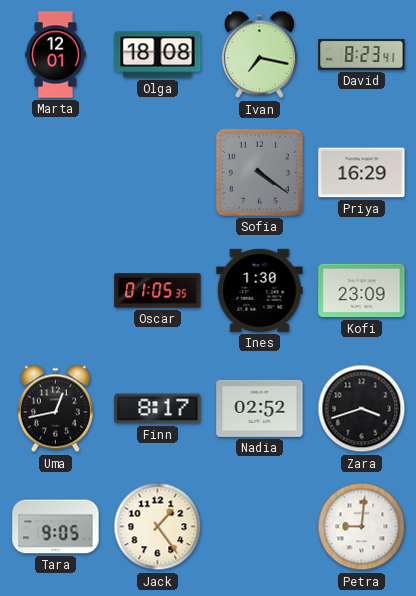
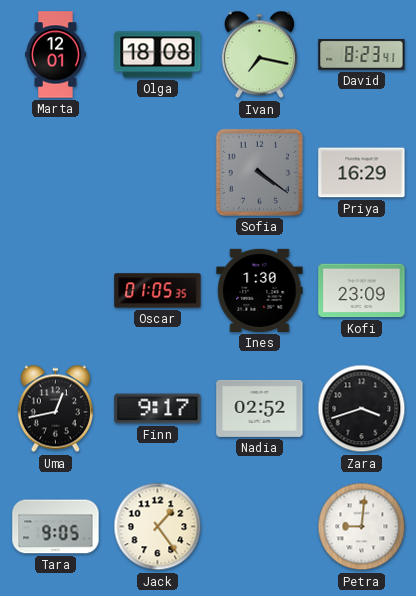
Finn: 8:17 -> 9:17 (158, 409)
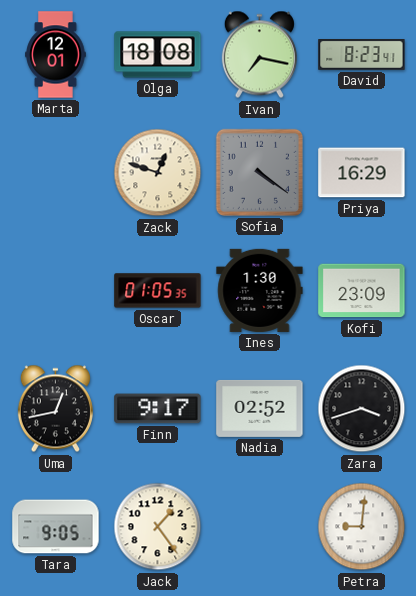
Zack: none -> 12:48 (158, 173)
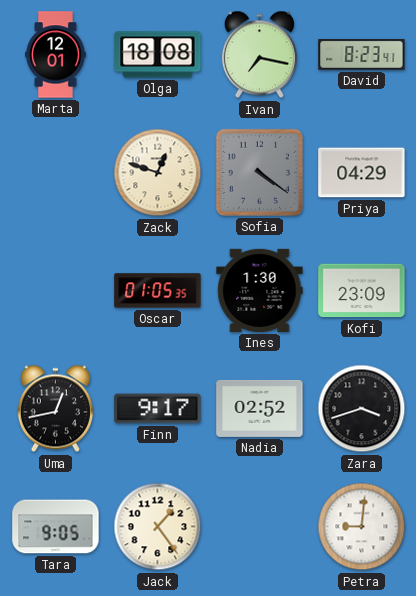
Priya: 16:29 -> 04:29 (362, 173)
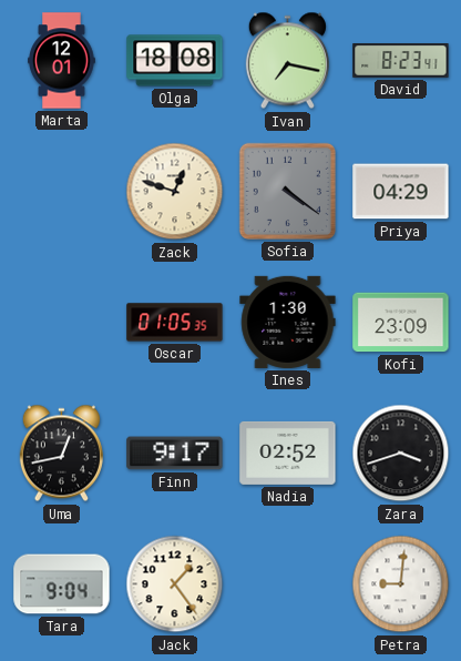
Tara: 9:05 -> 9:04 (62, 584)
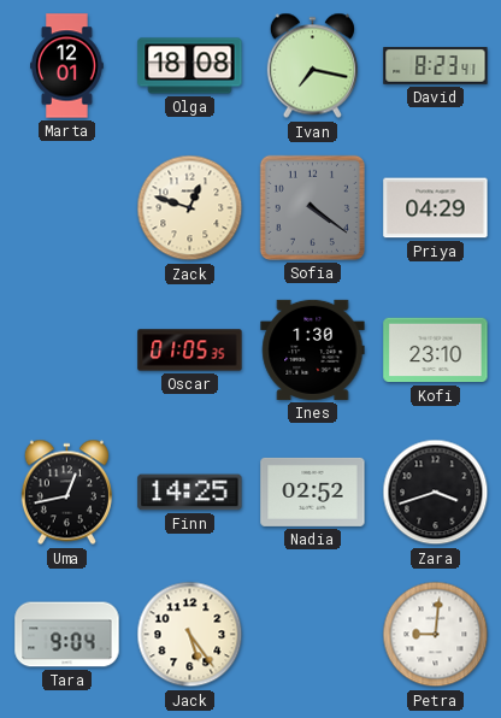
Kofi: 23:09 -> 23:10 (436, 351)
Finn: 9:17 -> 14:25 (190, 493)
Jack: 1:24 -> 5:24 (190, 635)
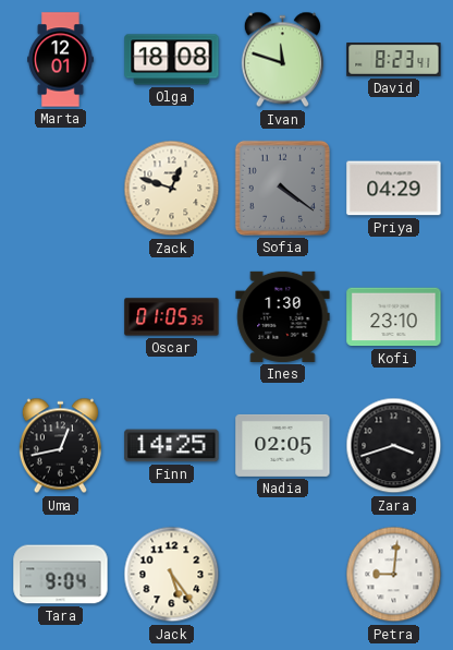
Ivan: 7:17 -> 11:48 (282, 60)
Nadia: 02:52 -> 02:05 (283, 445)
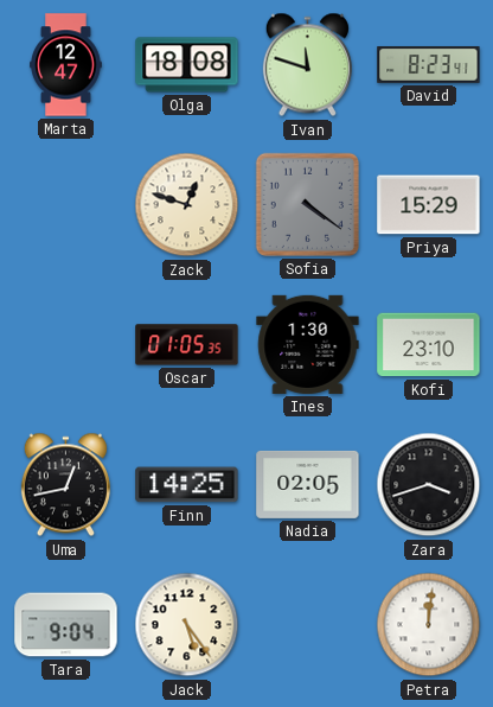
Marta: 12:01 -> 12:47 (66, 65)
Priya: 04:29 -> 15:29 (429, 205)
Petra: 9:01 -> 12:01 (429, 625)
